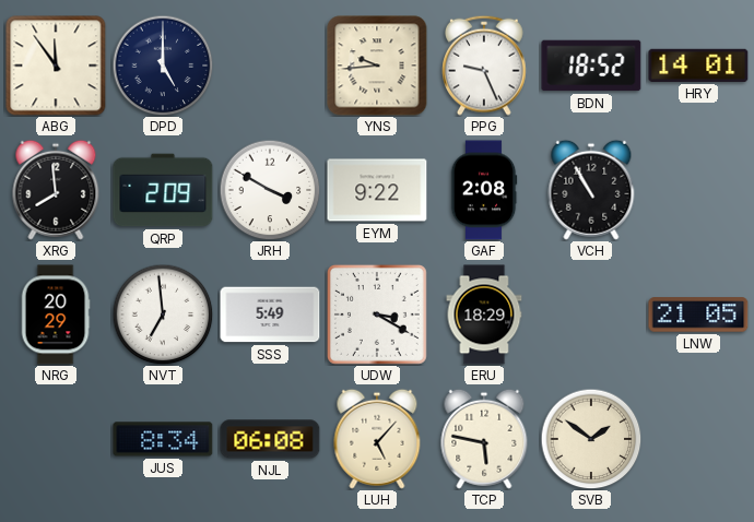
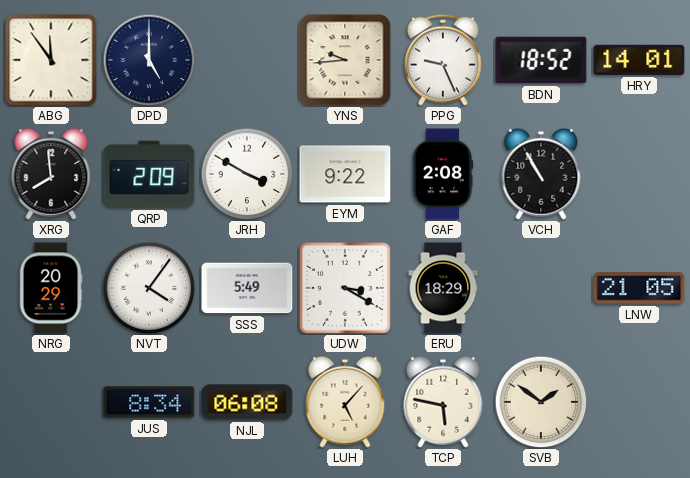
NVT: 6:59 -> 4:06 (149, 288)
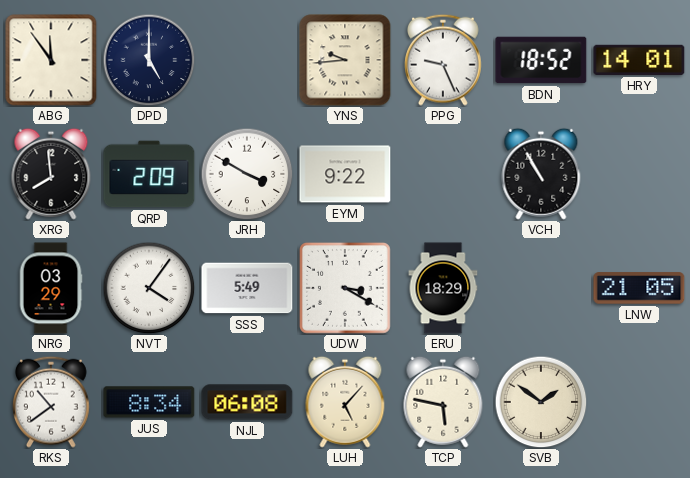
GAF: 2:08 -> none (443, 174)
NRG: 20:29 -> 03:29 (51, 288)
RKS: none -> 10:39 (52, 402)
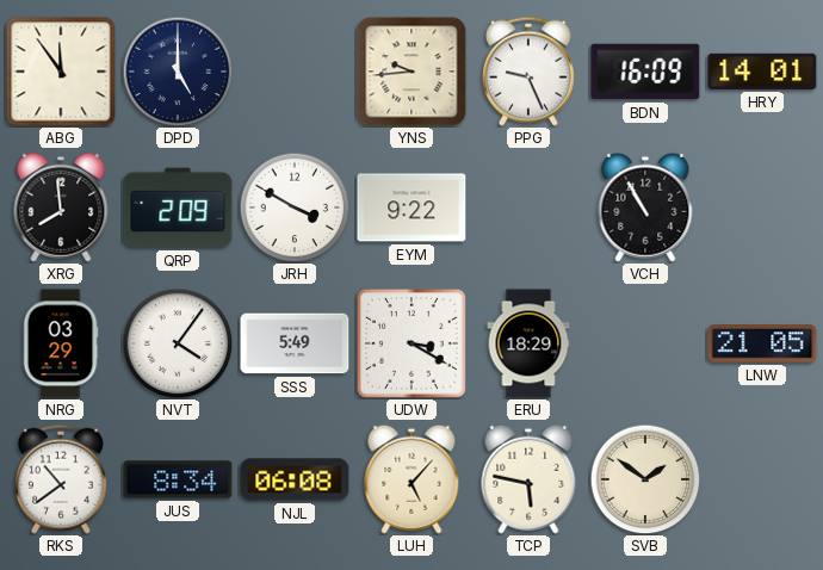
BDN: 18:52 -> 16:09 (645, 72)
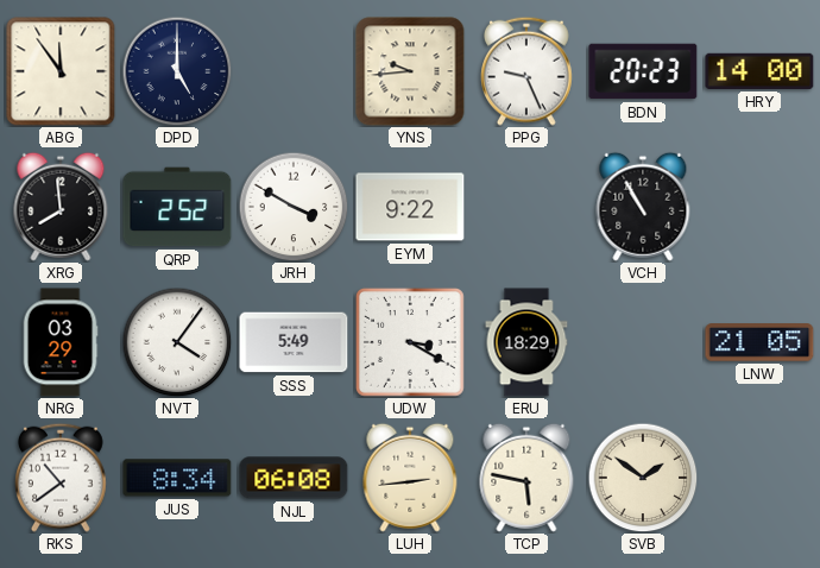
BDN: 16:09 -> 20:23 (643, 71)
HRY: 14:01 -> 14:00 (759, 71)
QRP: 2:09 -> 2:52 (177, 207)
LUH: 5:07 -> 2:44 (410, 478)
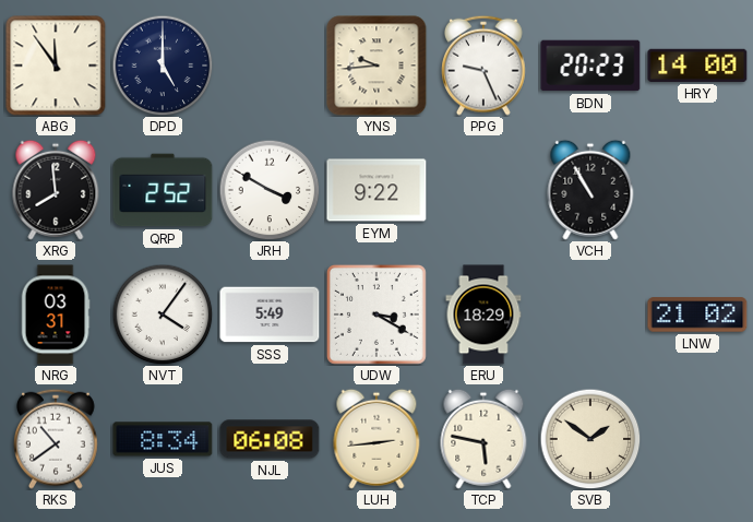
NRG: 03:29 -> 03:31 (56, 315)
LNW: 21:05 -> 21:02 (697, 315)
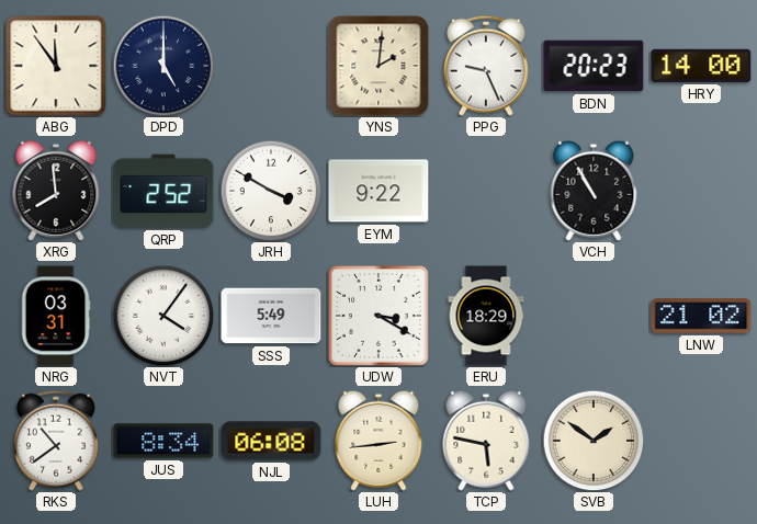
YNS: 9:44 -> 2:01 (378, 66)
